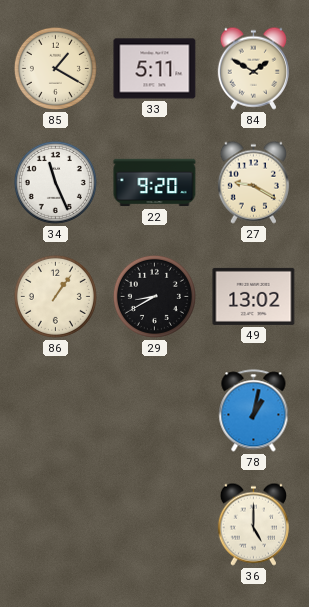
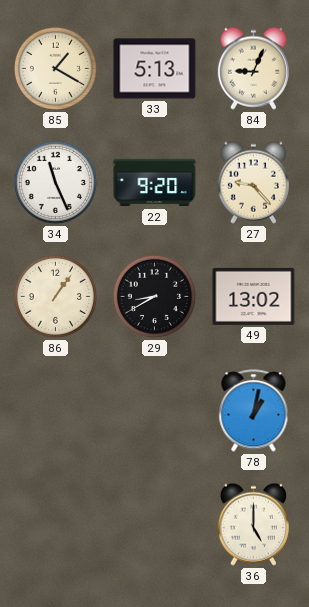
33: 5:11 -> 5:13 (155, 69)
84: 1:50 -> 9:04 (253, 68)
27: 9:20 -> 9:23 (253, 182)
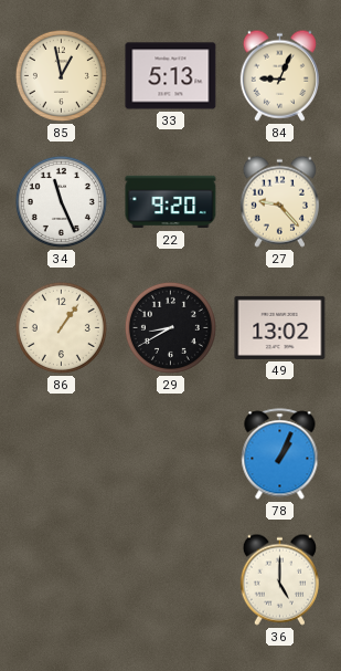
85: 1:20 -> 12:58 (61, 75)
78: 1:02 -> 1:04 (280, 454)
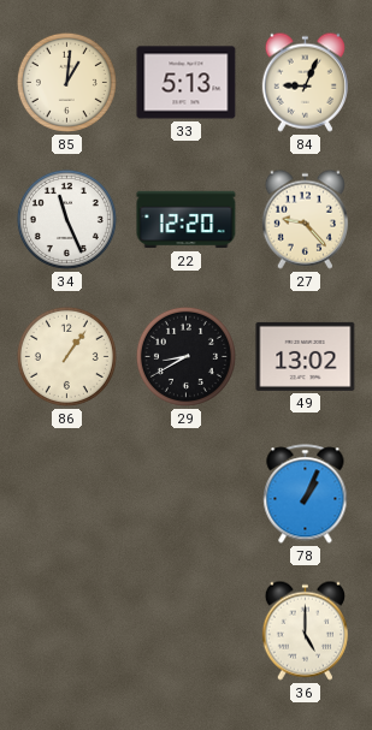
85: 12:58 -> 1:01 (66, 82)
22: 9:20 -> 12:20 (187, 220)
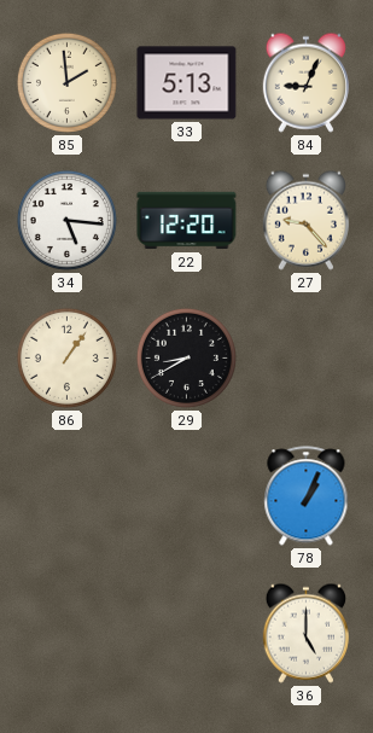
85: 1:01 -> 1:59 (66, 82)
34: 11:26 -> 5:16 (66, 220)
49: 13:02 -> none (306, 356)
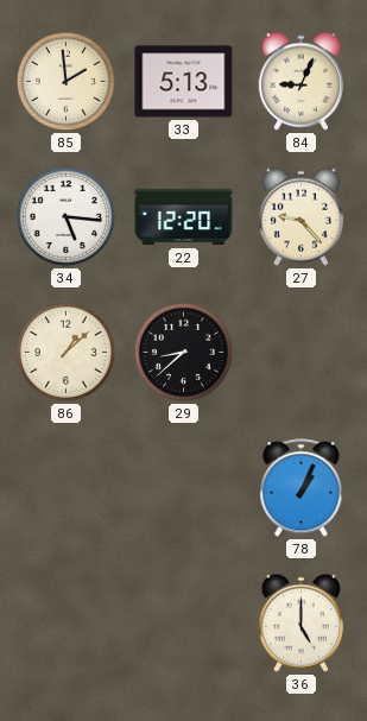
86: 1:06 -> 1:08 (65, 352)
29: 8:40 -> 8:38 (183, 352)
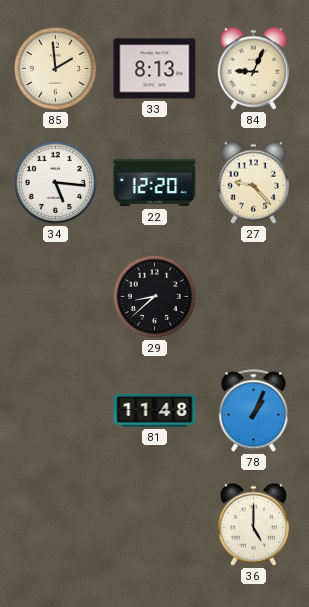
33: 5:13 -> 8:13 (155, 69)
86: 1:08 -> none (65, 352)
81: none -> 11:48 (155, 411)
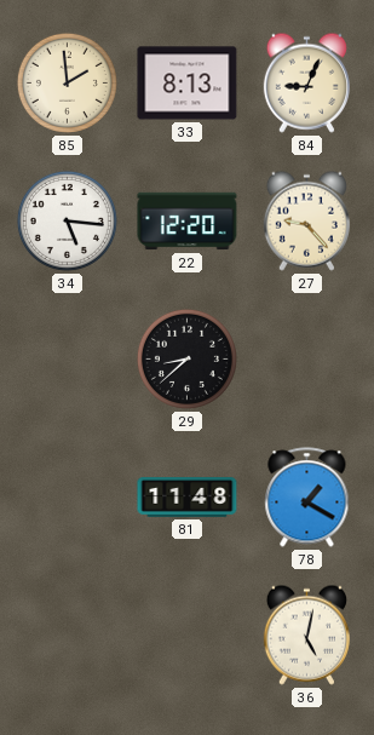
78: 1:04 -> 1:20 (307, 498)
36: 5:00 -> 5:02 (306, 634)
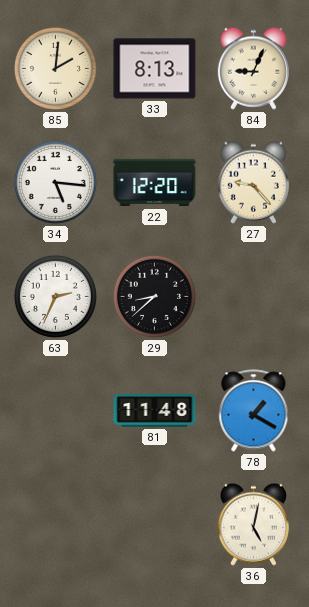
85: 1:59 -> 2:01 (55, 68)
63: none -> 2:34 (55, 296)
